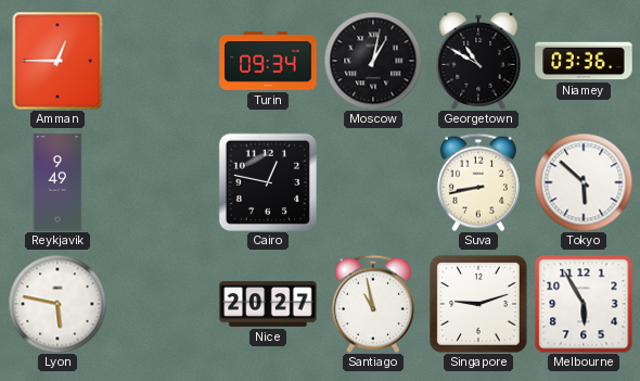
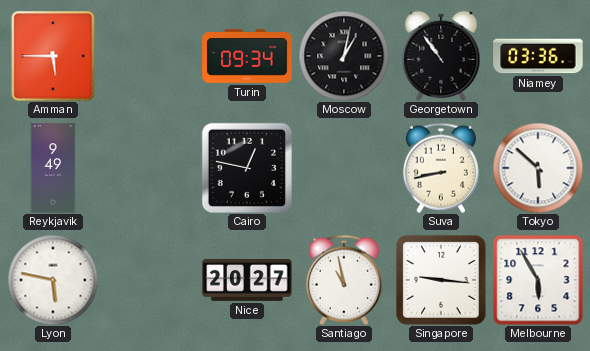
Amman: 12:45 -> 5:45 (53, 56)
Georgetown: 10:50 -> 10:54 (441, 56)
Singapore: 9:12 -> 9:16 (441, 280)
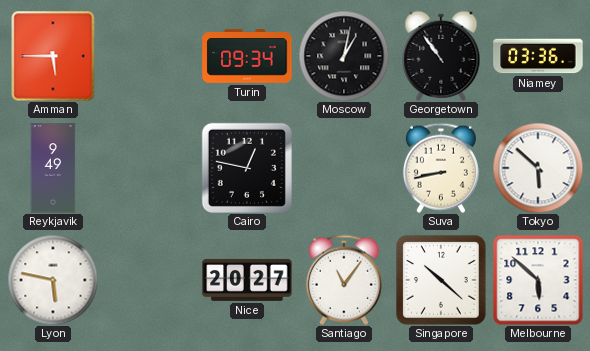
Santiago: 10:58 -> 11:06 (344, 280)
Singapore: 9:16 -> 10:22 (441, 280)
Melbourne: 5:55 -> 5:52 (538, 280)
